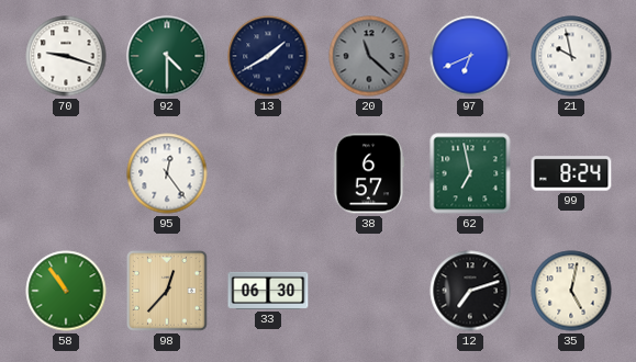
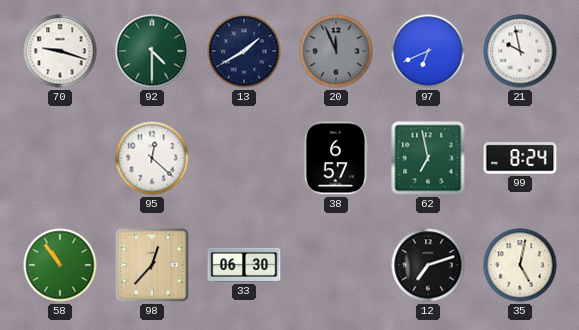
20: 11:22 -> 11:56 (336, 51)
95: 12:24 -> 12:22 (152, 158)
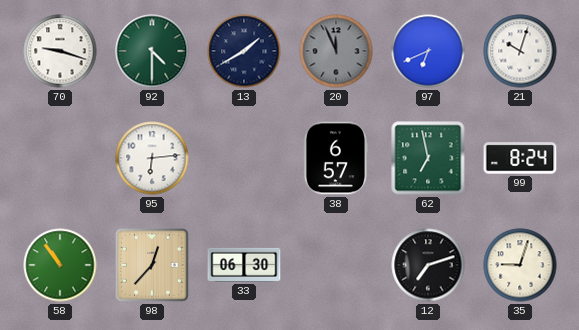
21: 9:58 -> 10:03 (520, 51)
95: 12:22 -> 6:14 (152, 158)
35: 5:02 -> 9:03 (520, 265)
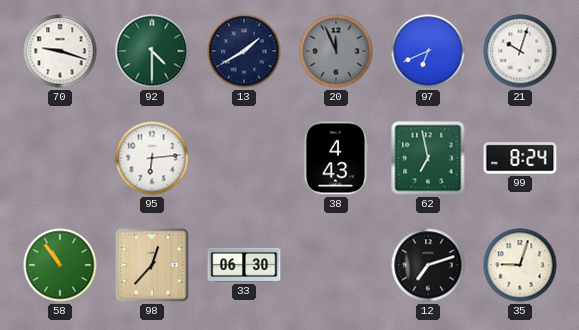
38: 6:57 -> 4:43 (336, 158)
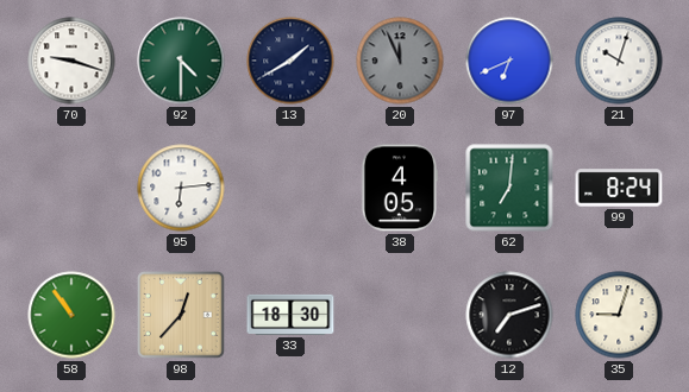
38: 4:43 -> 4:05 (400, 188)
62: 6:58 -> 7:01 (509, 188)
33: 06:30 -> 18:30 (290, 315)
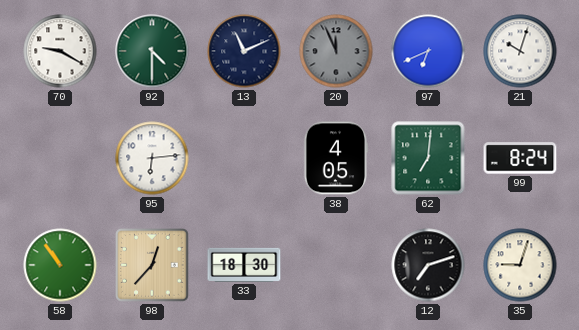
70: 9:18 -> 9:20 (60, 51)
13: 1:40 -> 11:11 (244, 51)
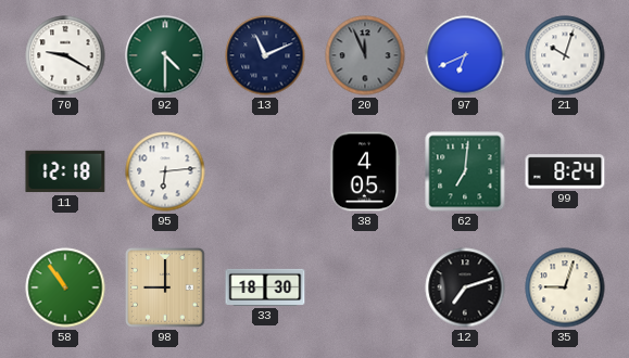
11: none -> 12:18 (65, 171)
98: 12:37 -> 9:00 (166, 289)
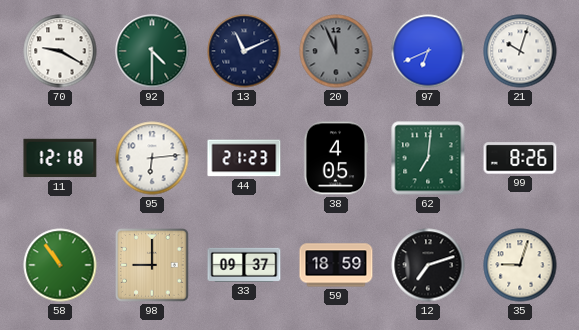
44: none -> 21:23 (244, 158)
99: 8:24 -> 8:26 (520, 158)
33: 18:30 -> 09:37 (244, 265)
59: none -> 18:59 (336, 265)
